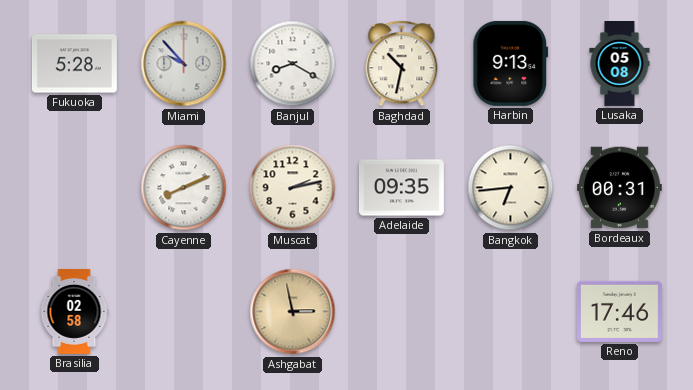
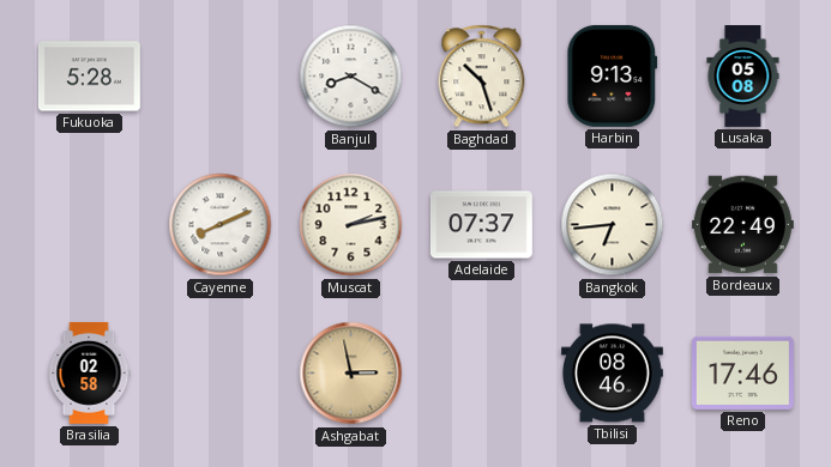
Miami: 9:53 -> none (184, 64)
Baghdad: 10:32 -> 10:27 (482, 77)
Adelaide: 09:35 -> 07:37 (481, 225)
Bordeaux: 00:31 -> 22:49 (742, 225)
Tbilisi: none -> 08:46 (612, 374)
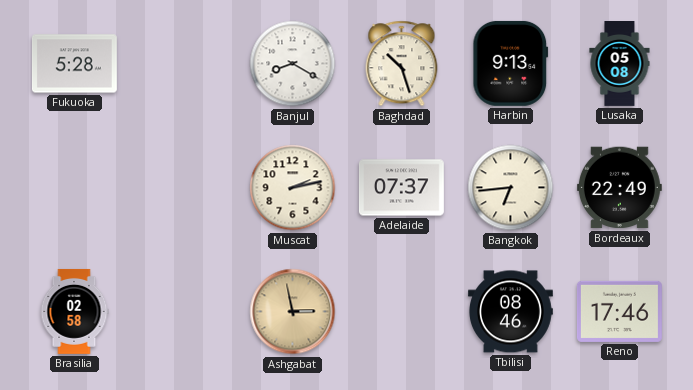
Cayenne: 8:11 -> none (221, 225)
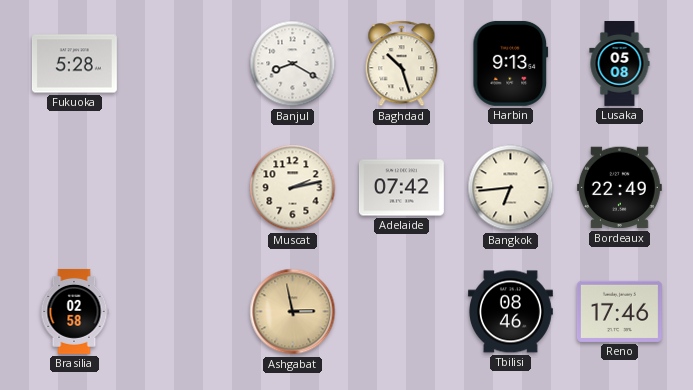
Adelaide: 07:37 -> 07:42 (401, 188)
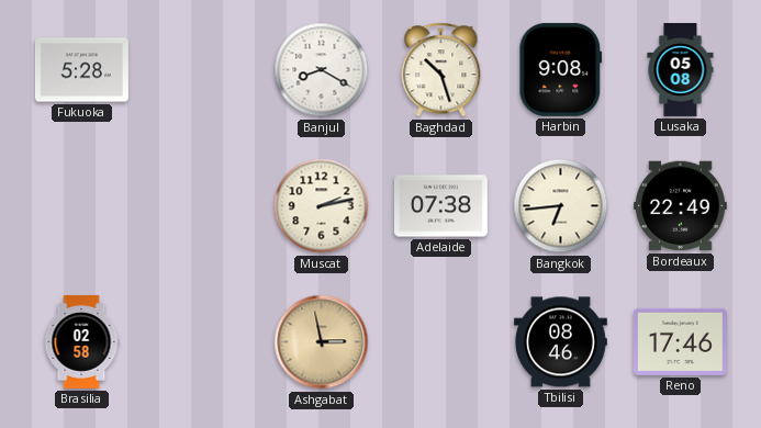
Harbin: 9:13 -> 9:08 (561, 69)
Adelaide: 07:42 -> 07:38 (440, 206)
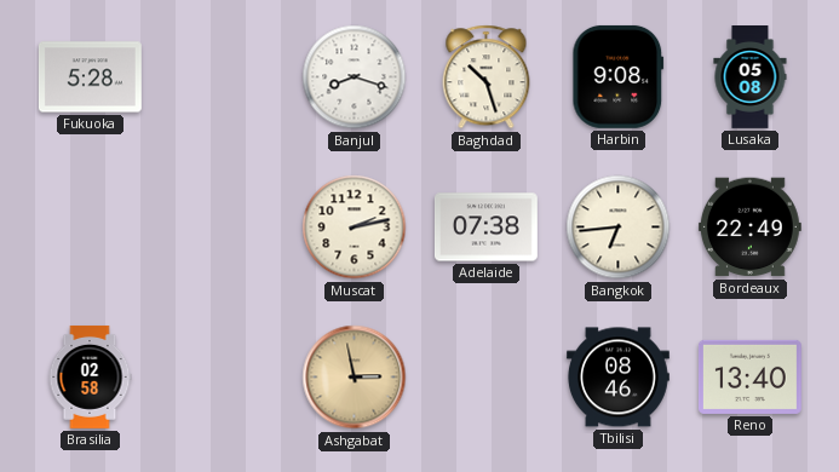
Banjul: 8:20 -> 8:18 (355, 77)
Reno: 17:46 -> 13:40 (749, 376)
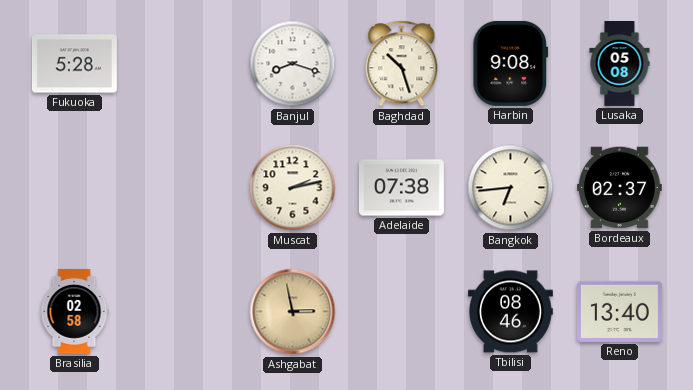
Bordeaux: 22:49 -> 02:37 (619, 188)
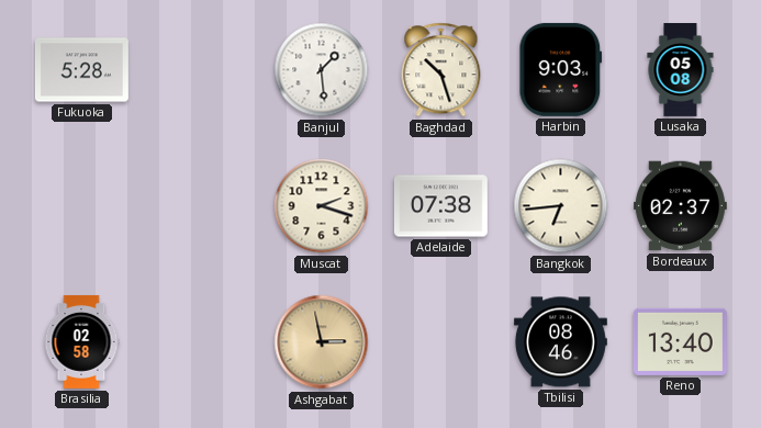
Banjul: 8:18 -> 1:29 (322, 70)
Harbin: 9:08 -> 9:03 (561, 69)
Muscat: 2:13 -> 2:18 (322, 206)
